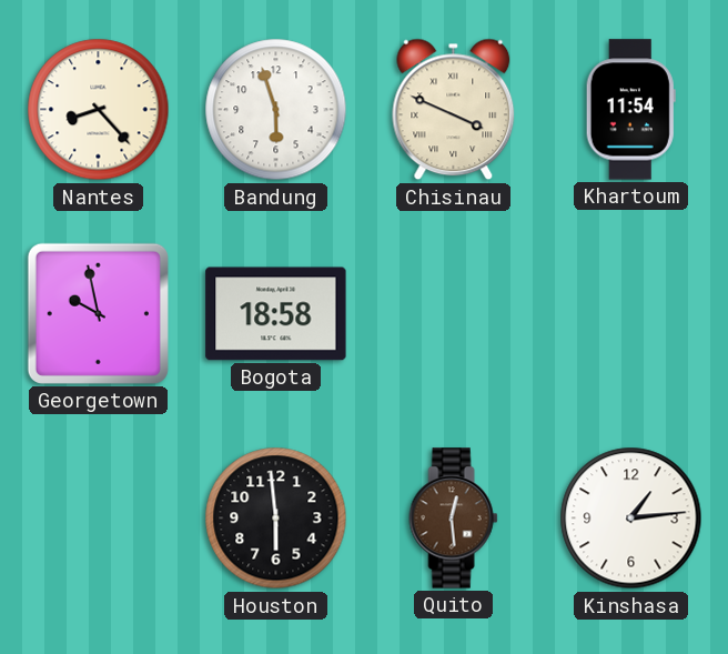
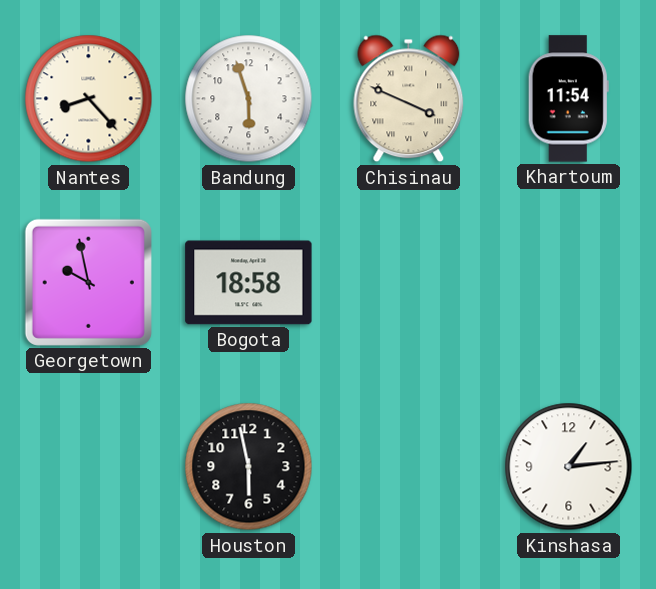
Houston: 5:59 -> 5:58 (249, 467)
Quito: 12:29 -> none (454, 519)
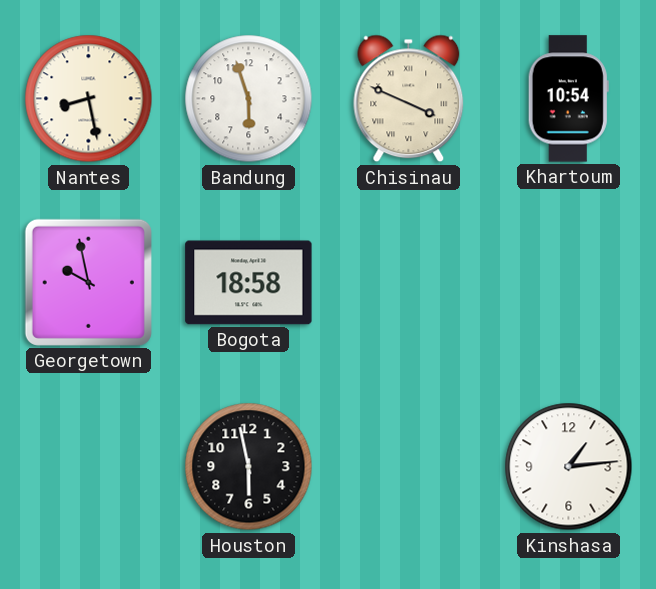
Nantes: 8:23 -> 8:28 (89, 99)
Khartoum: 11:54 -> 10:54 (568, 99)
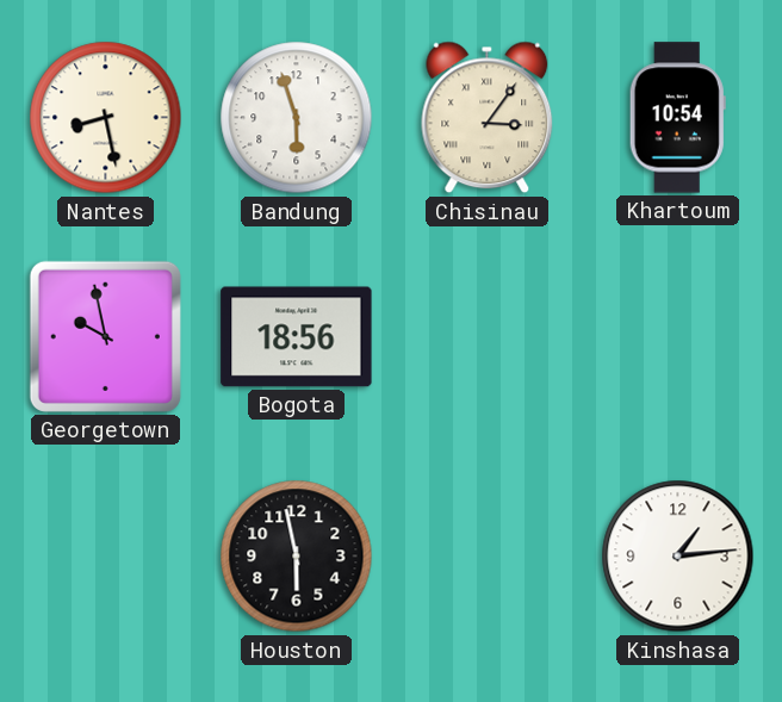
Chisinau: 3:49 -> 3:06 (488, 118)
Bogota: 18:58 -> 18:56 (297, 337)
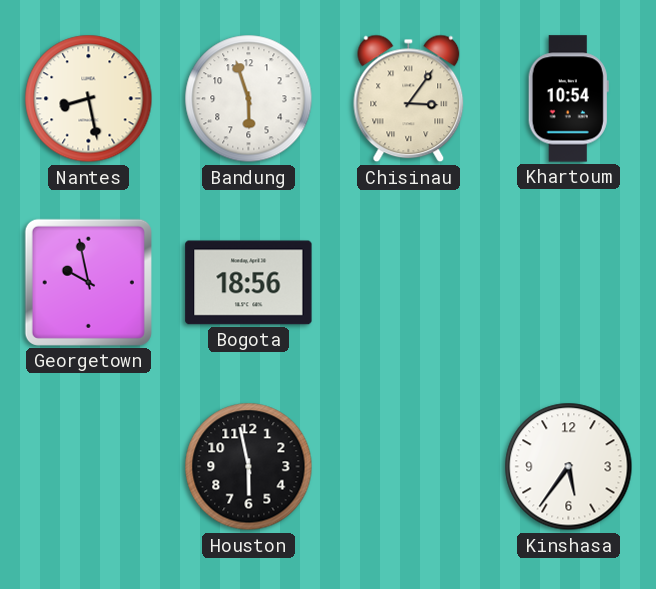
Kinshasa: 1:14 -> 5:36 (569, 467)
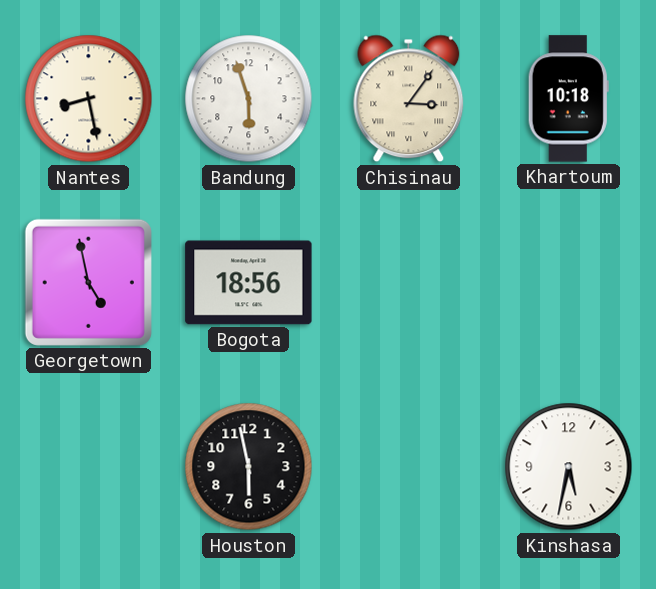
Khartoum: 10:54 -> 10:18 (568, 99)
Georgetown: 9:58 -> 4:58 (88, 282)
Kinshasa: 5:36 -> 5:32 (569, 467)
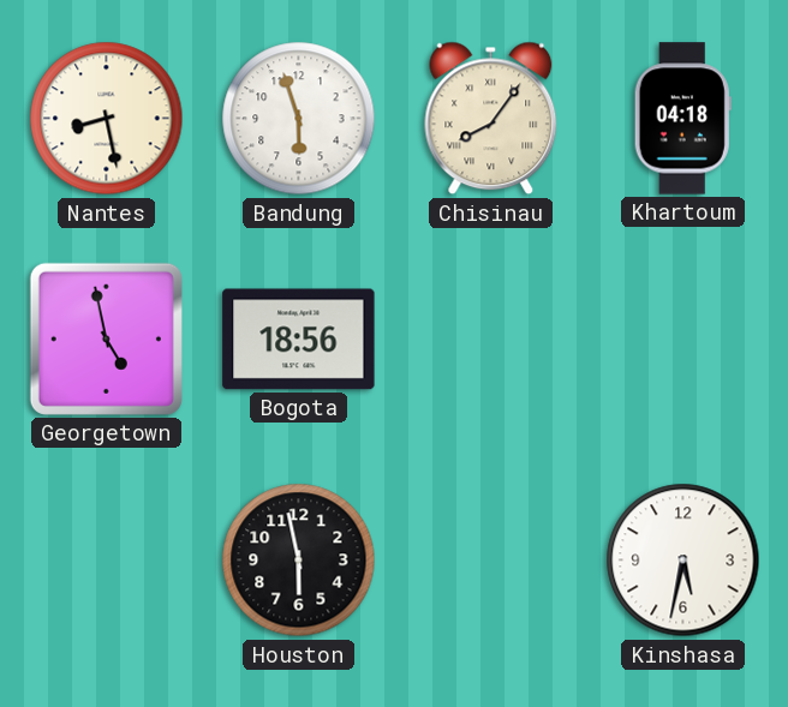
Chisinau: 3:06 -> 8:06 (491, 119)
Khartoum: 10:18 -> 04:18 (682, 119)
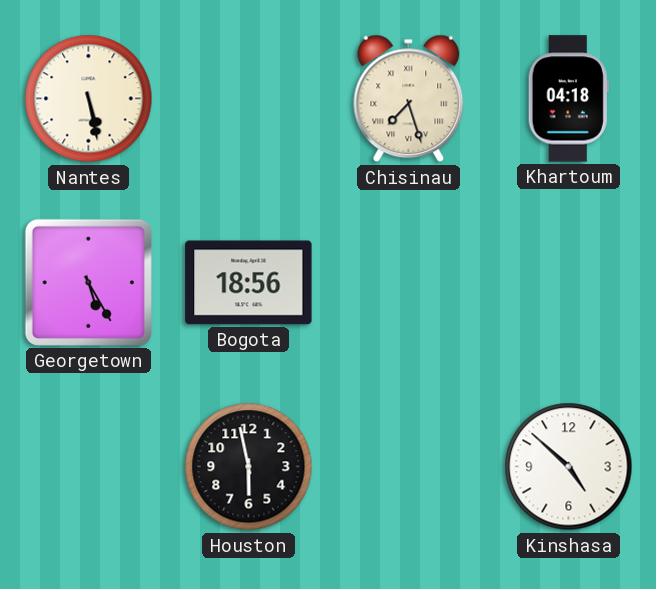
Nantes: 8:28 -> 5:28 (89, 99)
Bandung: 5:57 -> none (299, 119)
Chisinau: 8:06 -> 7:27 (409, 99)
Georgetown: 4:58 -> 5:25 (88, 282)
Kinshasa: 5:32 -> 4:52 (569, 467)
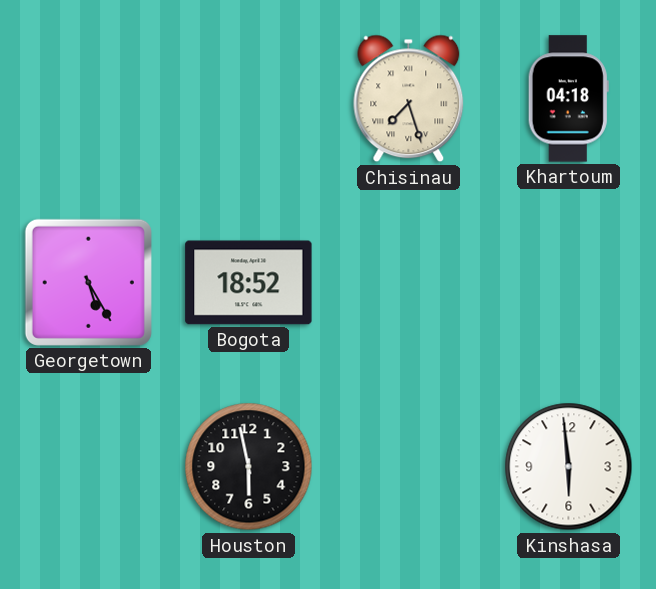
Nantes: 5:28 -> none (89, 99)
Bogota: 18:56 -> 18:52 (249, 283)
Kinshasa: 4:52 -> 5:59 (569, 467)
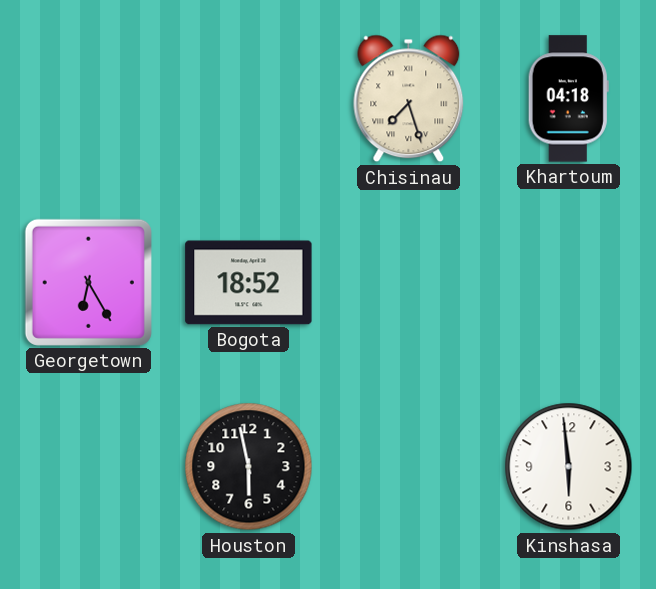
Georgetown: 5:25 -> 6:25 (88, 282)
